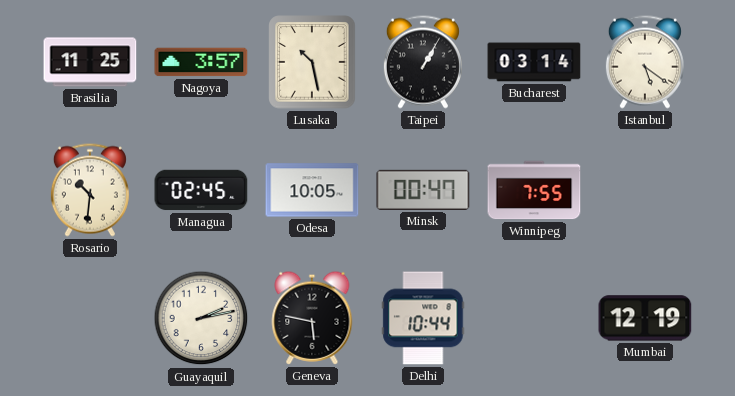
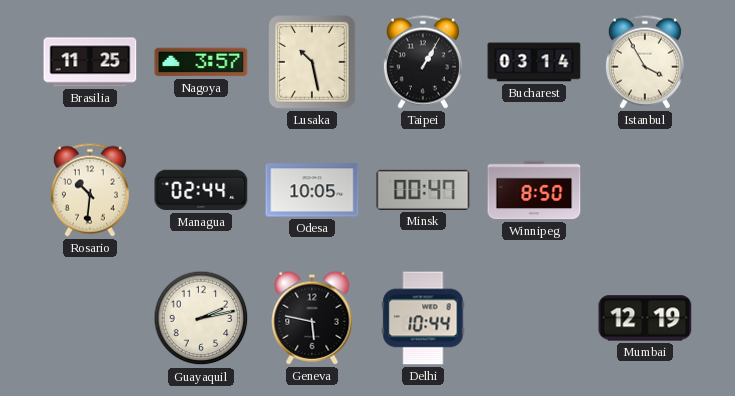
Istanbul: 5:21 -> 3:55 (645, 62)
Managua: 02:45 -> 02:44 (201, 190)
Winnipeg: 7:55 -> 8:50 (534, 190)
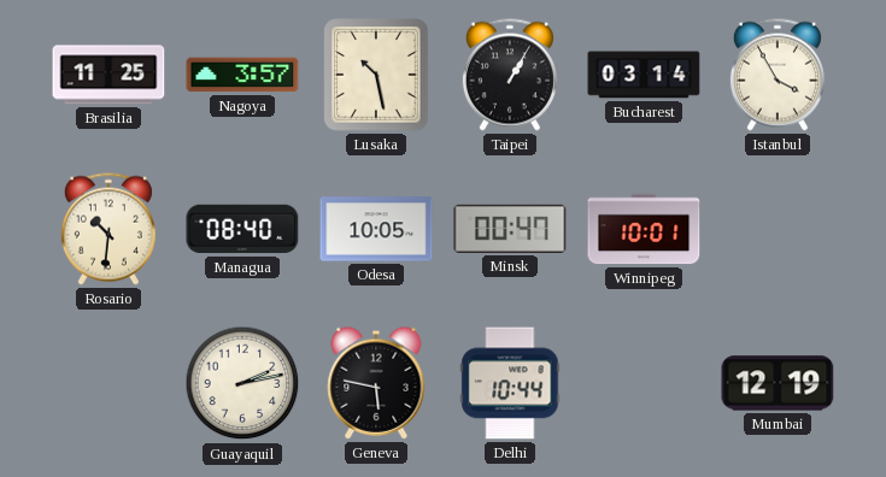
Managua: 02:44 -> 08:40 (242, 229)
Winnipeg: 8:50 -> 10:01 (644, 229)
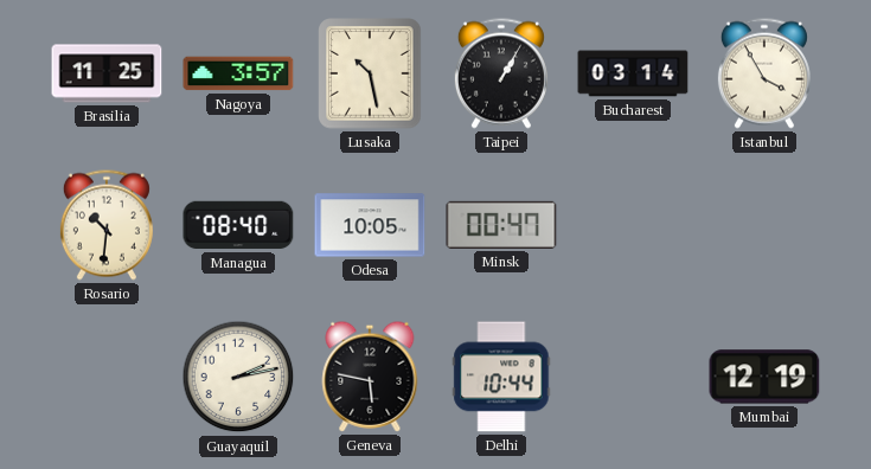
Winnipeg: 10:01 -> none (644, 229)
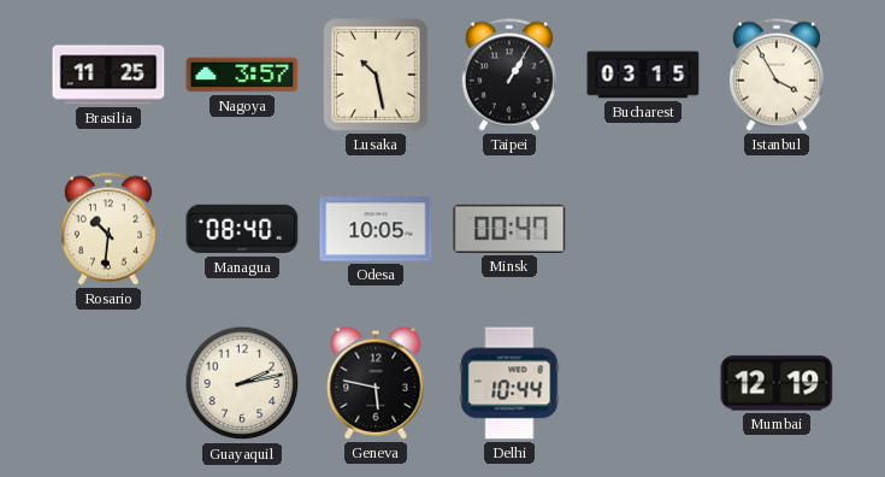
Bucharest: 03:14 -> 03:15 (643, 75)
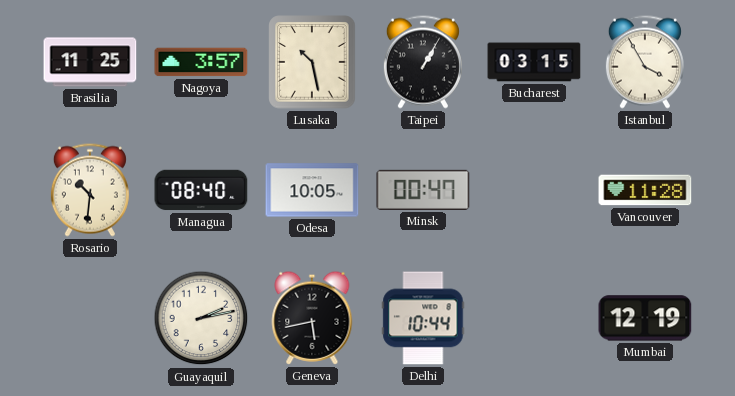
Vancouver: none -> 11:28 (645, 190)
Geneva: 5:47 -> 5:43 (312, 318)
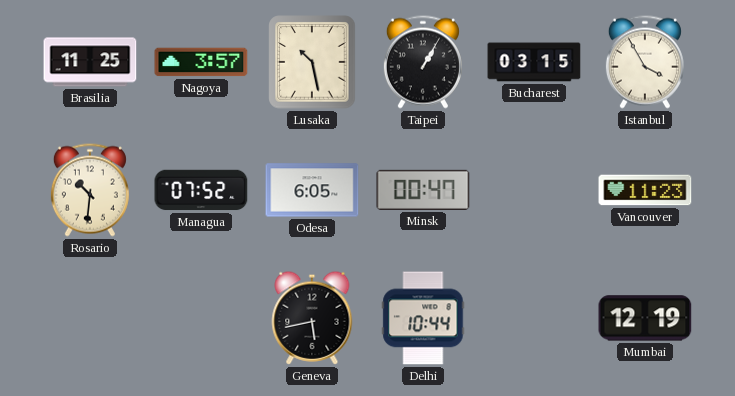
Managua: 08:40 -> 07:52 (201, 190)
Odesa: 10:05 -> 6:05 (312, 190)
Vancouver: 11:28 -> 11:23 (645, 190)
Guayaquil: 2:13 -> none (201, 318)
